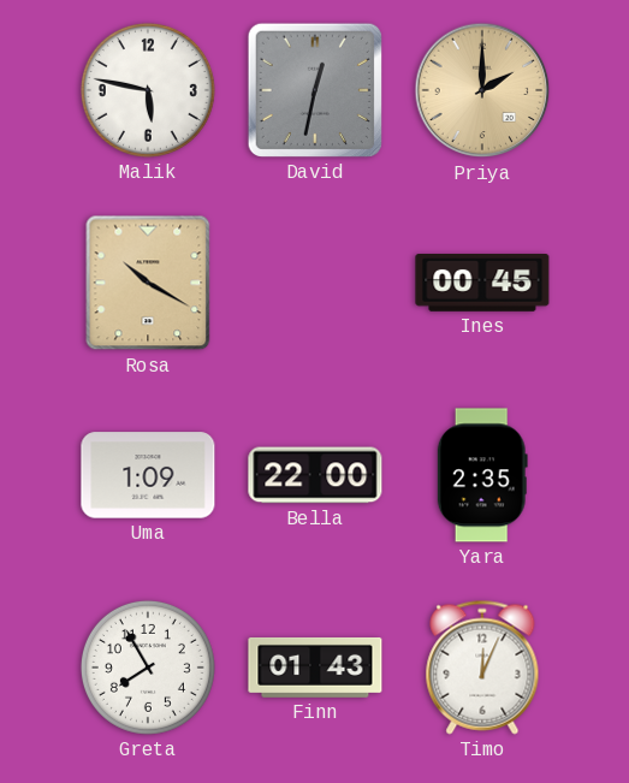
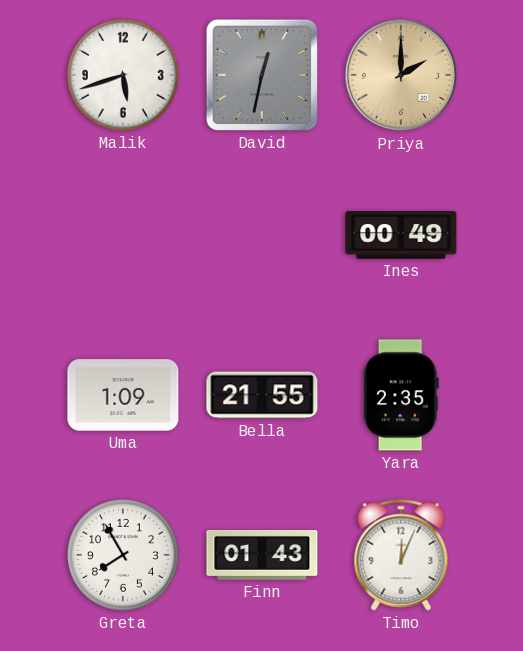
Malik: 5:47 -> 5:42 (123, 75)
Rosa: 10:20 -> none (148, 283)
Ines: 00:45 -> 00:49 (401, 236)
Bella: 22:00 -> 21:55 (262, 395)
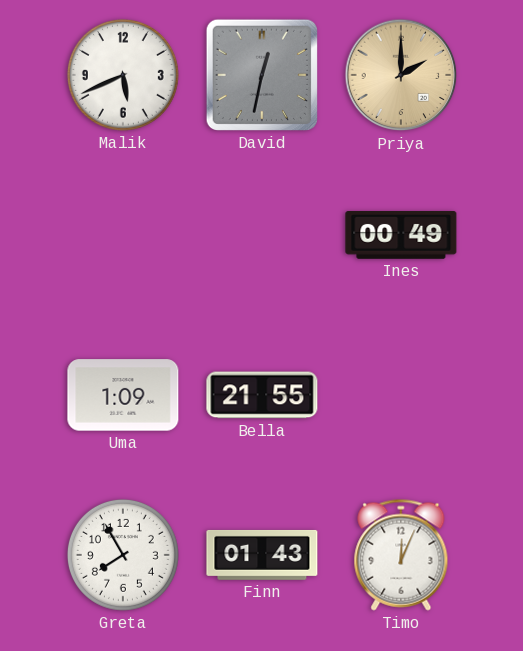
Malik: 5:42 -> 5:41 (123, 75)
Yara: 2:35 -> none (401, 395)
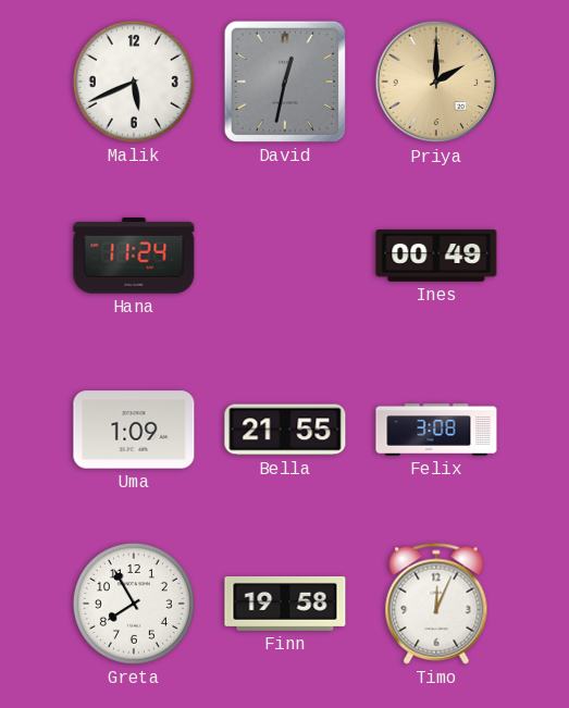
Hana: none -> 11:24 (134, 256)
Felix: none -> 3:08 (436, 431)
Finn: 01:43 -> 19:58 (285, 604)
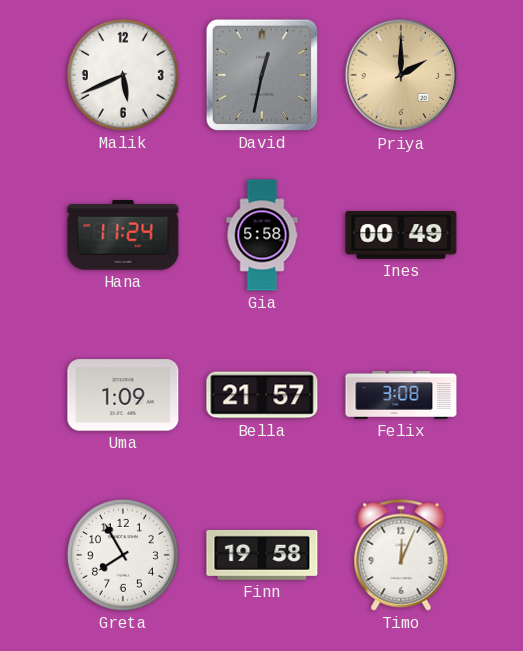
Gia: none -> 5:58 (262, 235)
Bella: 21:55 -> 21:57 (262, 395)
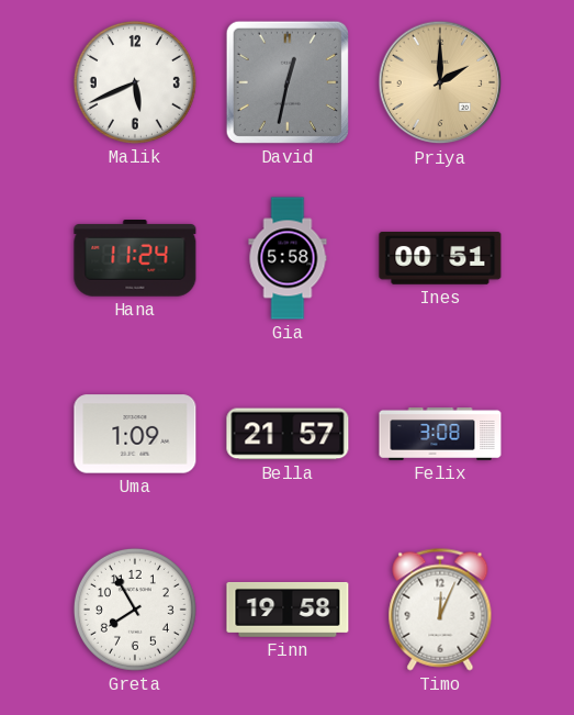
Ines: 00:49 -> 00:51 (440, 259)
